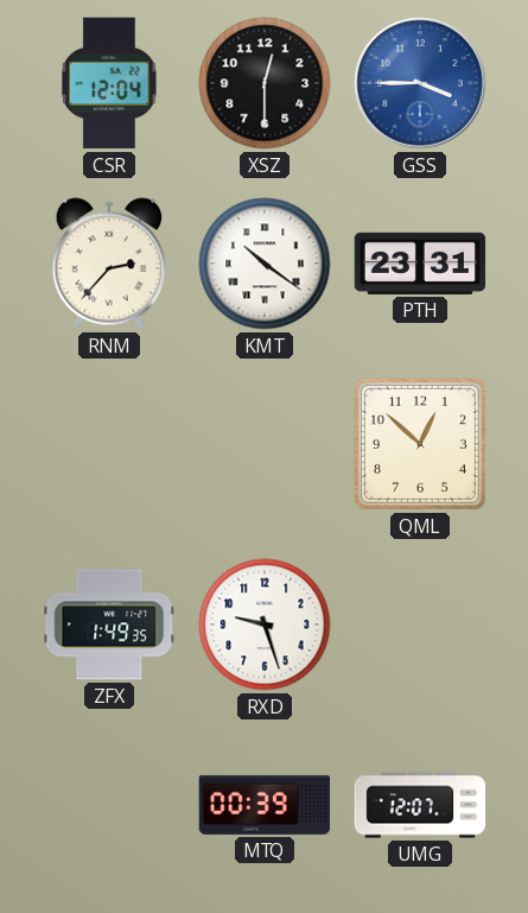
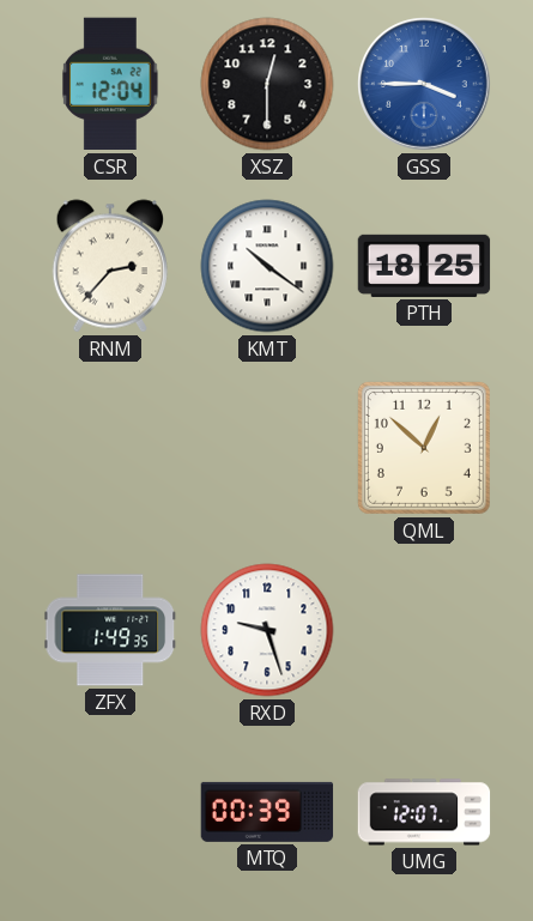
PTH: 23:31 -> 18:25 (424, 266)
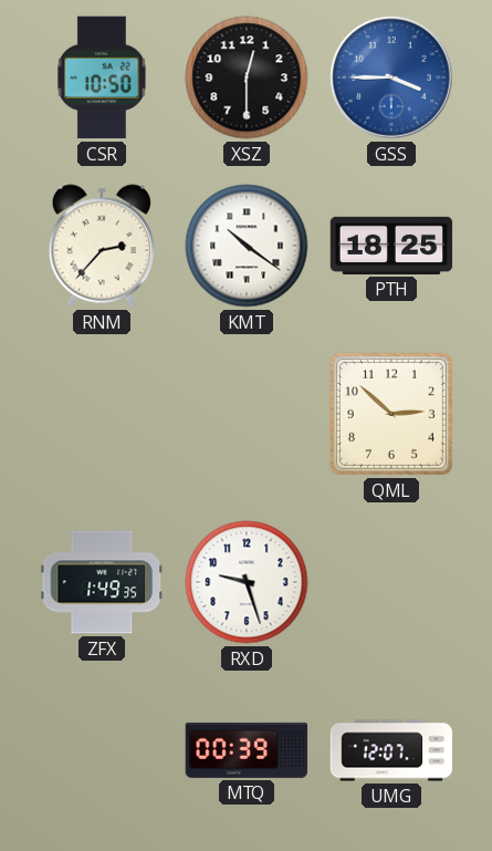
CSR: 12:04 -> 10:50 (102, 77)
QML: 12:52 -> 2:52 (391, 414)
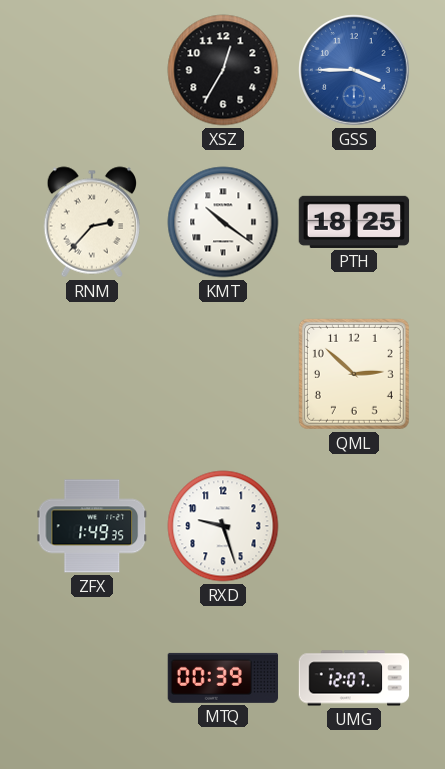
CSR: 10:50 -> none (102, 77)
XSZ: 12:30 -> 12:35 (223, 70)
